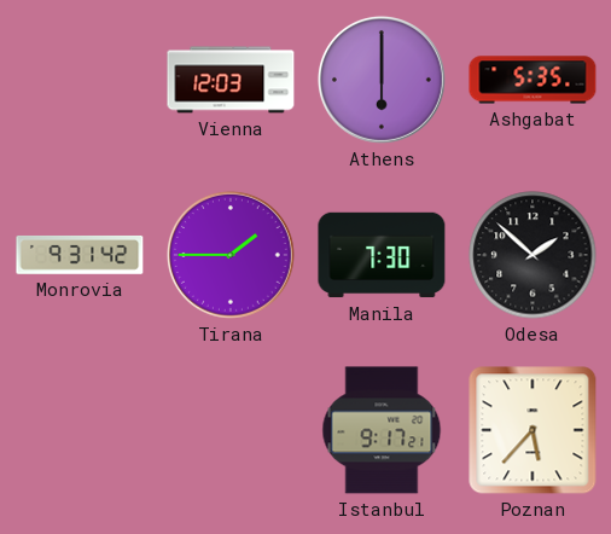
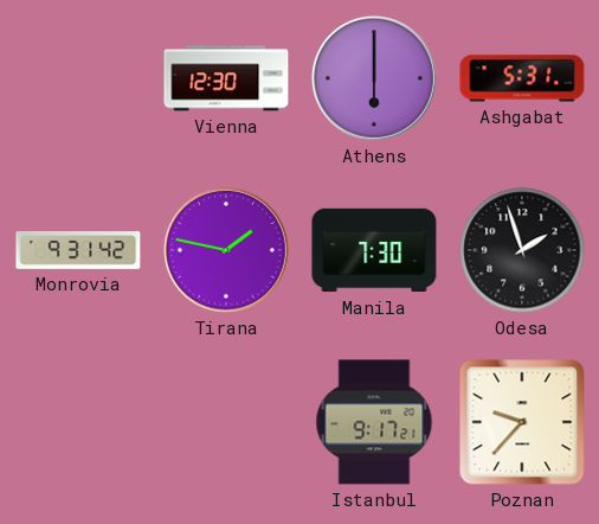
Vienna: 12:03 -> 12:30 (226, 78)
Ashgabat: 5:35 -> 5:31 (522, 78)
Tirana: 1:45 -> 1:47 (226, 250)
Odesa: 1:52 -> 1:57 (522, 250)
Poznan: 5:37 -> 9:37 (522, 422)
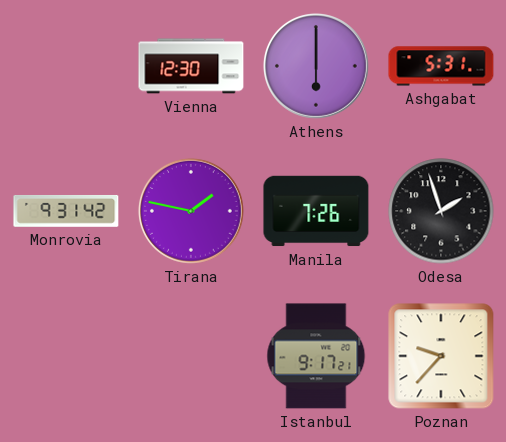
Manila: 7:30 -> 7:26 (316, 211)
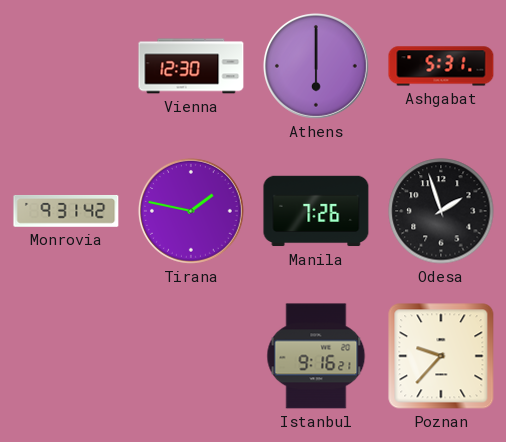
Istanbul: 9:17 -> 9:16 (316, 356)
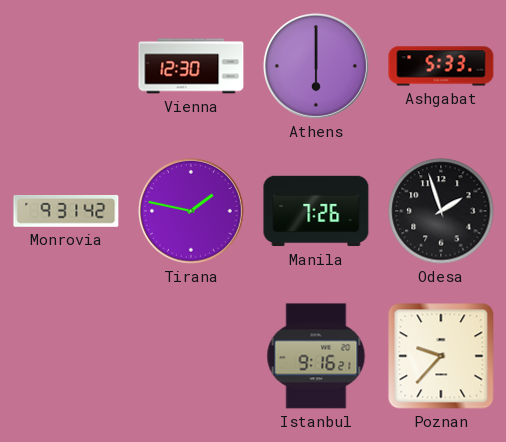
Ashgabat: 5:31 -> 5:33 (441, 66)
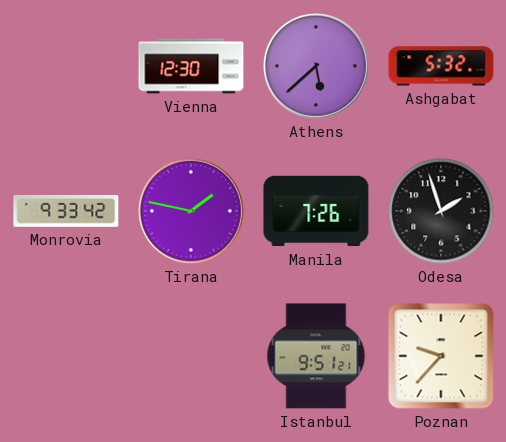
Athens: 6:00 -> 5:38 (316, 66)
Ashgabat: 5:33 -> 5:32 (441, 66)
Monrovia: 9:31 -> 9:33 (66, 211)
Istanbul: 9:16 -> 9:51 (316, 356)
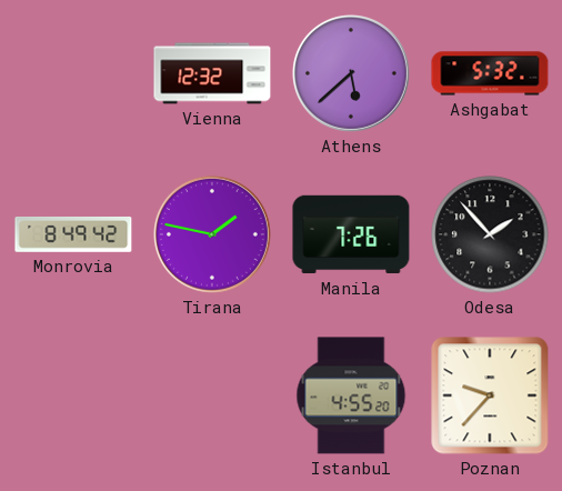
Vienna: 12:30 -> 12:32 (212, 73)
Monrovia: 9:33 -> 8:49 (73, 234)
Odesa: 1:57 -> 1:53 (490, 234)
Istanbul: 9:51 -> 4:55 (351, 395)
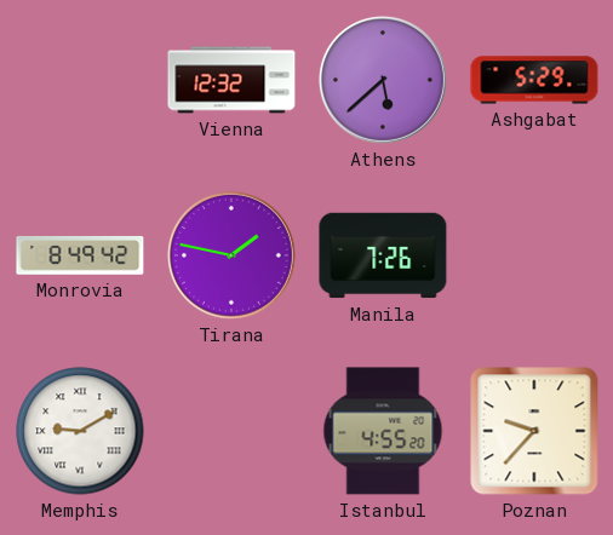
Ashgabat: 5:32 -> 5:29 (534, 80)
Odesa: 1:53 -> none (490, 234)
Memphis: none -> 9:10 (80, 431)
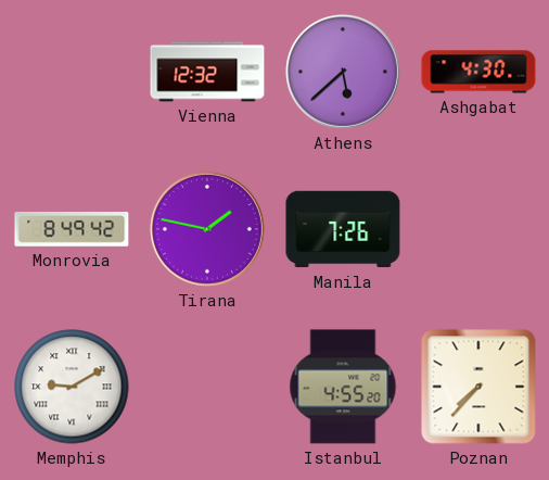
Ashgabat: 5:29 -> 4:30 (478, 72)
Poznan: 9:37 -> 7:37 (478, 387)
